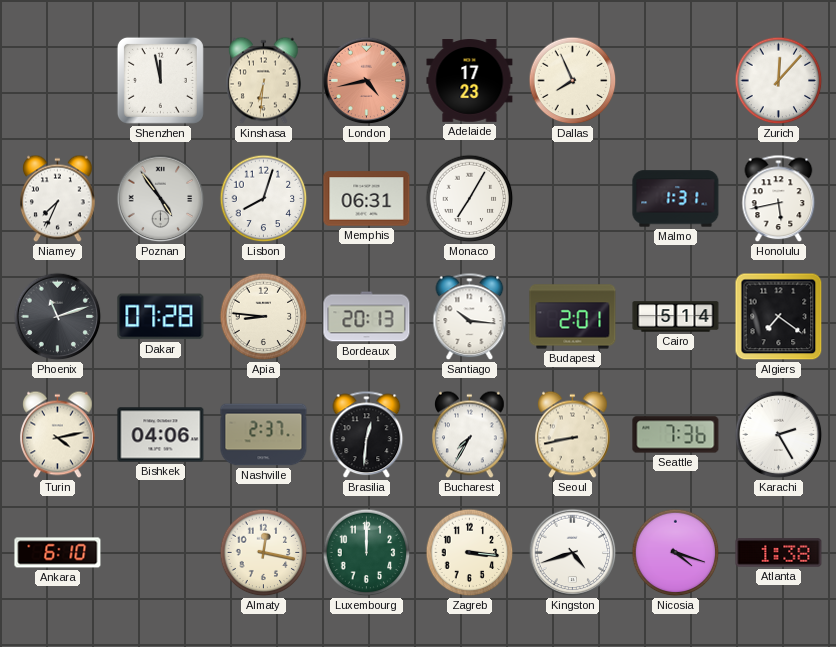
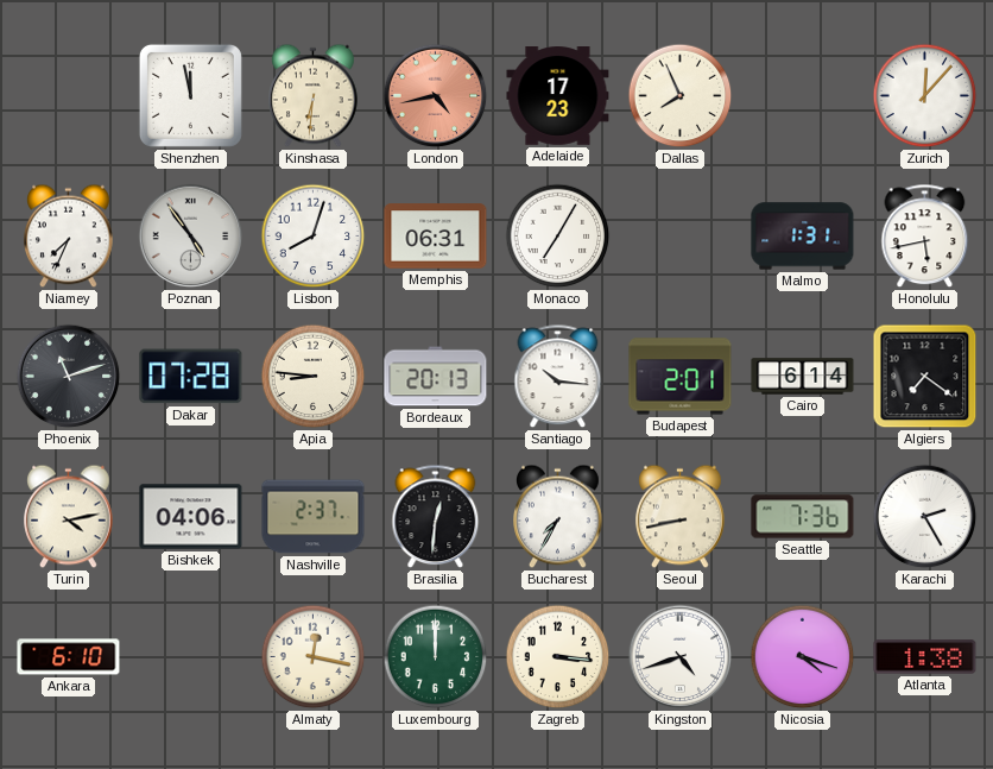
Cairo: 5:14 -> 6:14 (803, 377)
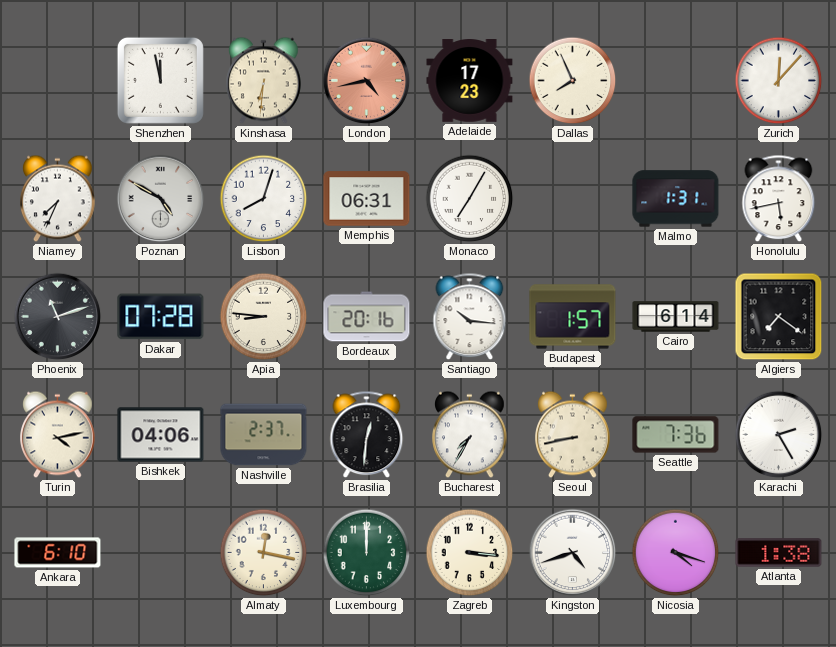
Poznan: 4:54 -> 4:50 (161, 199)
Bordeaux: 20:13 -> 20:16 (367, 317)
Budapest: 2:01 -> 1:57 (573, 317)
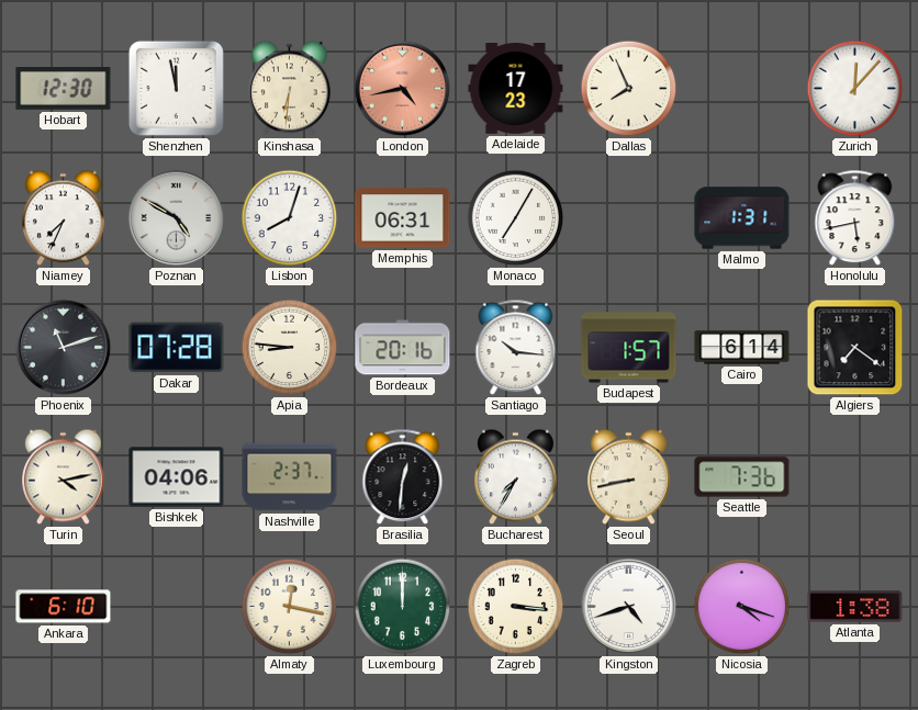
Hobart: none -> 12:30 (64, 89)
Karachi: 2:25 -> none (779, 435)
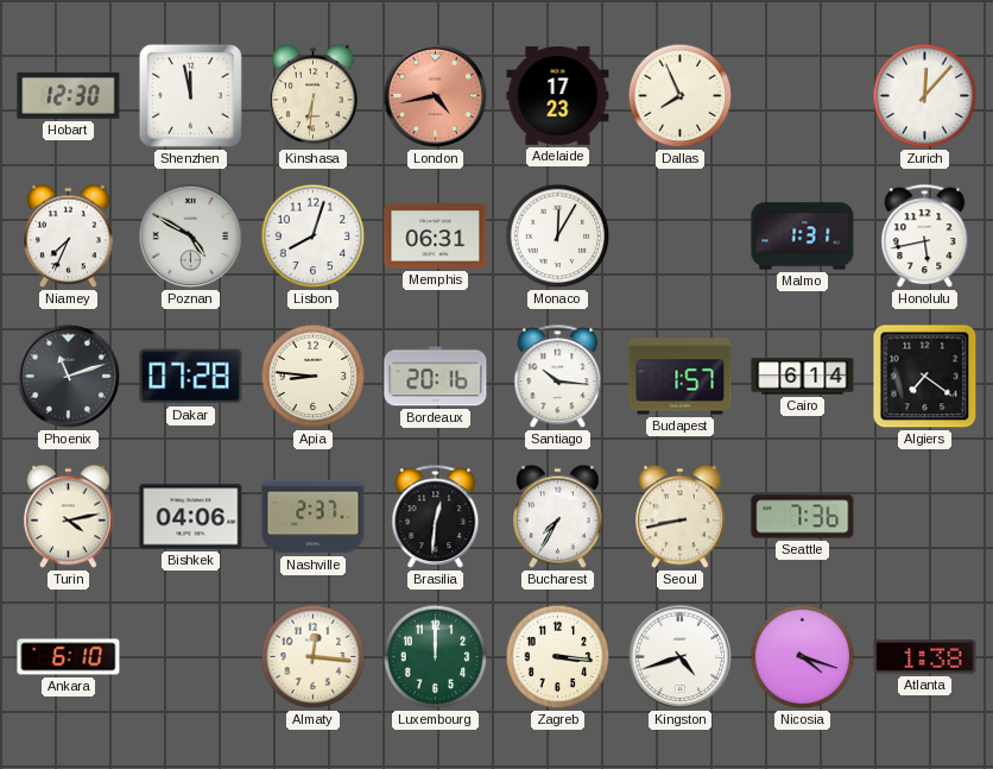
Monaco: 7:05 -> 12:05 (558, 237)
Almaty: 12:17 -> 12:16 (314, 657)
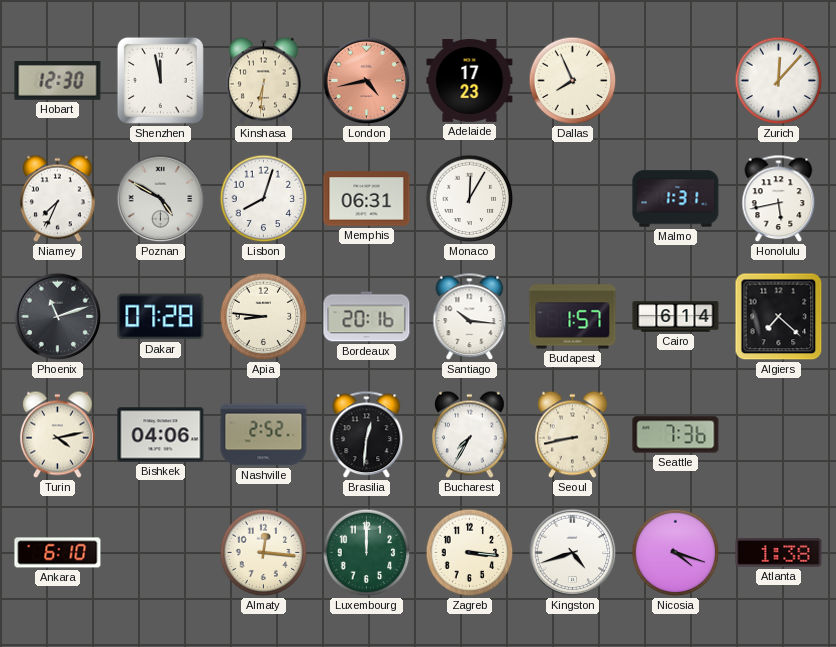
Algiers: 7:21 -> 7:22 (779, 317)
Nashville: 2:37 -> 2:52 (264, 435)
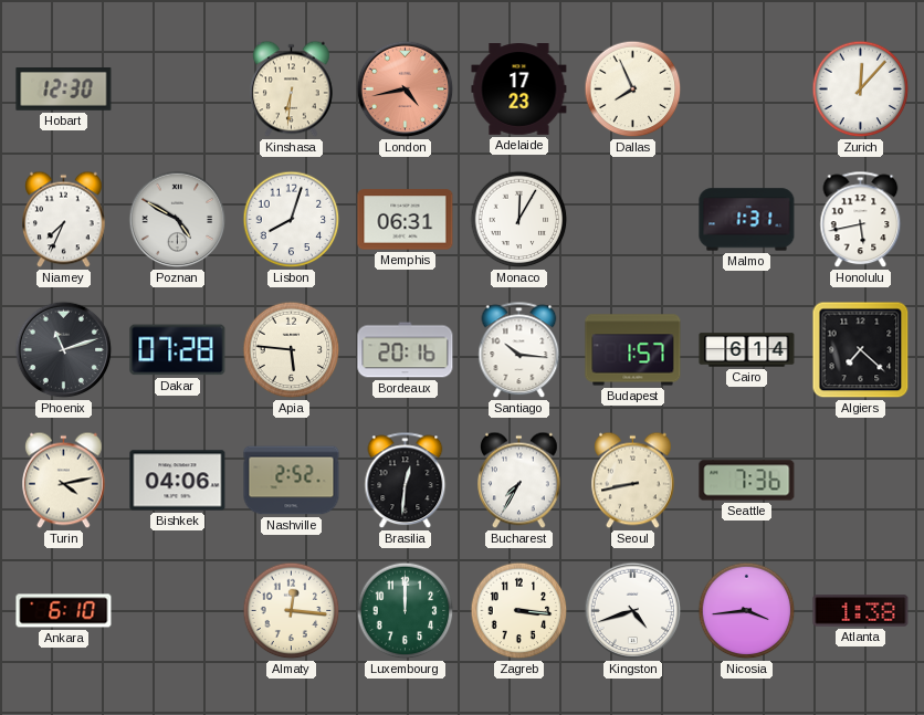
Shenzhen: 11:58 -> none (160, 80)
Apia: 8:46 -> 5:46 (292, 350)
Nicosia: 4:18 -> 3:44 (747, 611)
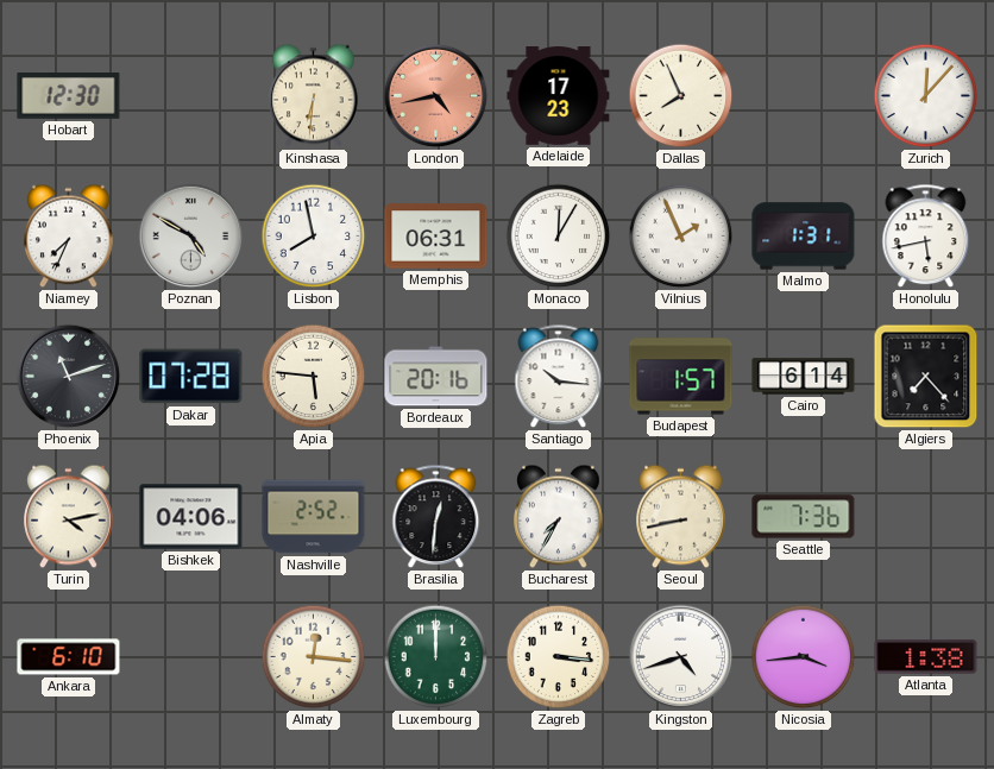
Lisbon: 8:03 -> 7:58 (314, 237)
Vilnius: none -> 1:56 (681, 237)
Algiers: 7:22 -> 7:23 (926, 377)
